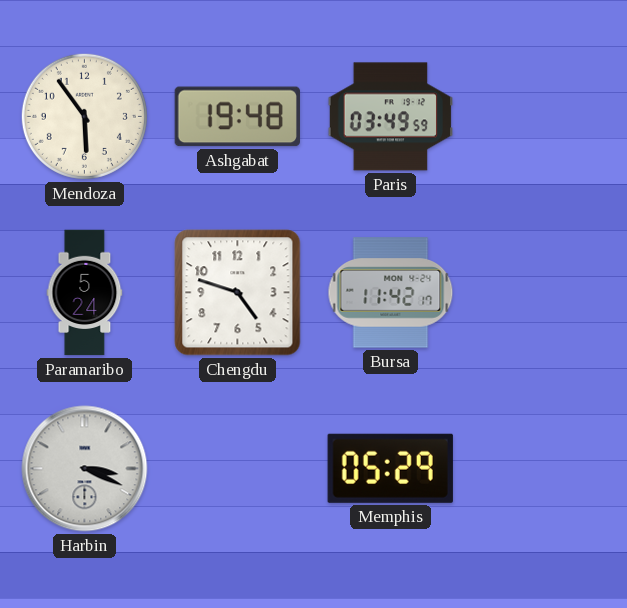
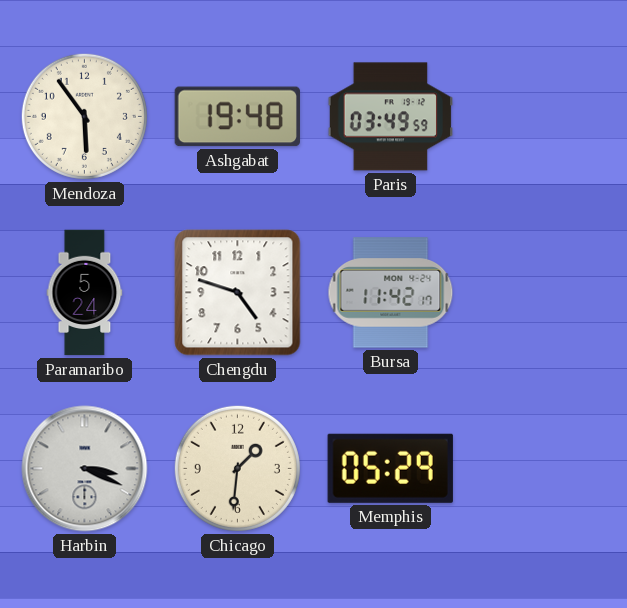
Chicago: none -> 1:31 (237, 468)
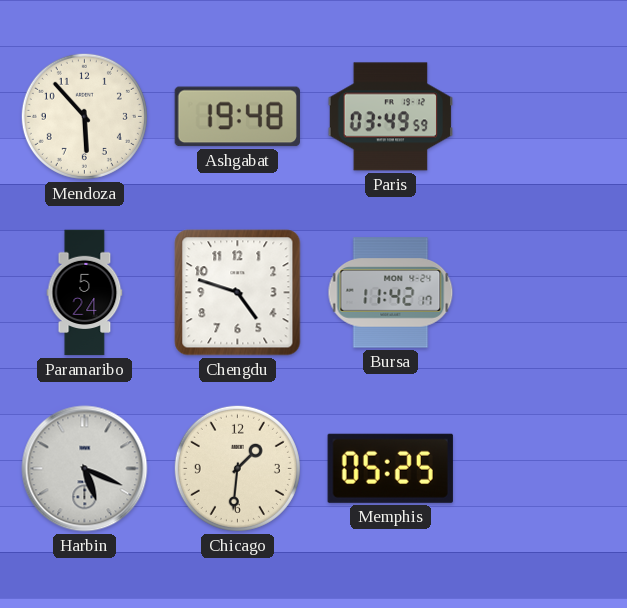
Mendoza: 5:54 -> 5:53 (84, 116)
Harbin: 3:19 -> 5:19 (85, 469)
Memphis: 05:29 -> 05:25 (390, 468)
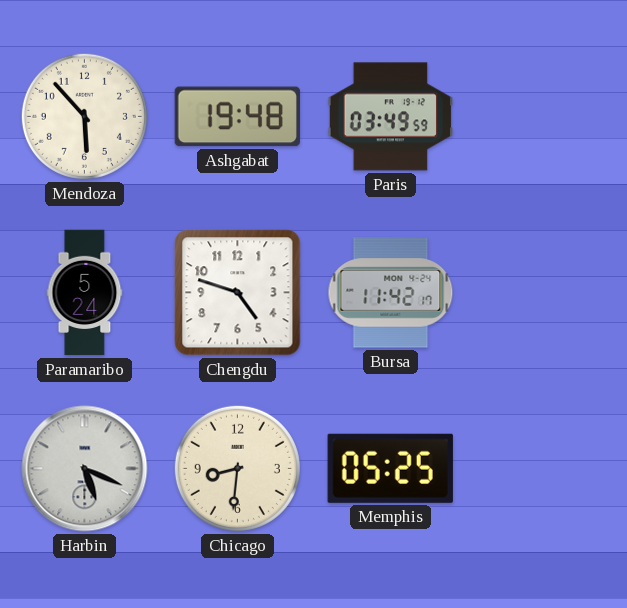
Chicago: 1:31 -> 8:31 (237, 468)
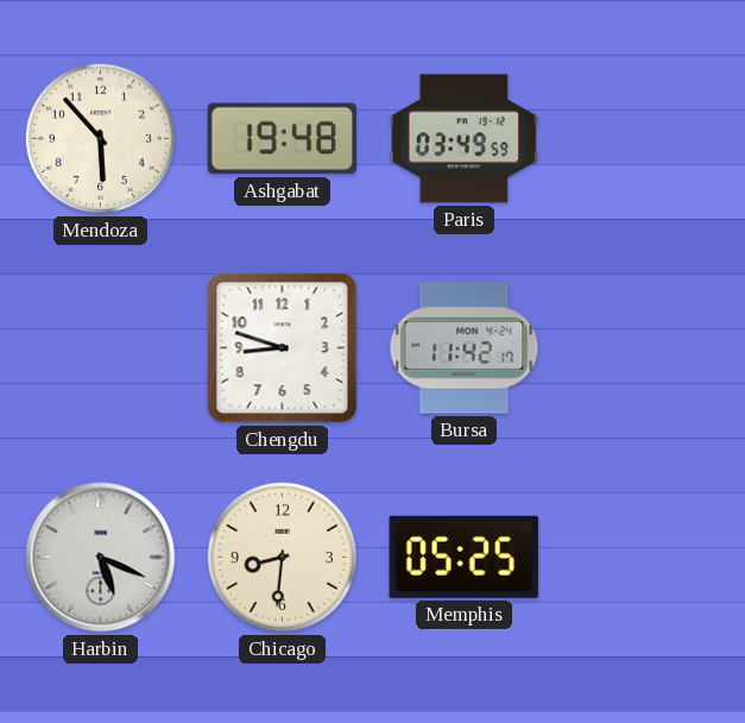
Paramaribo: 5:24 -> none (85, 293)
Chengdu: 4:48 -> 8:48 (283, 348)
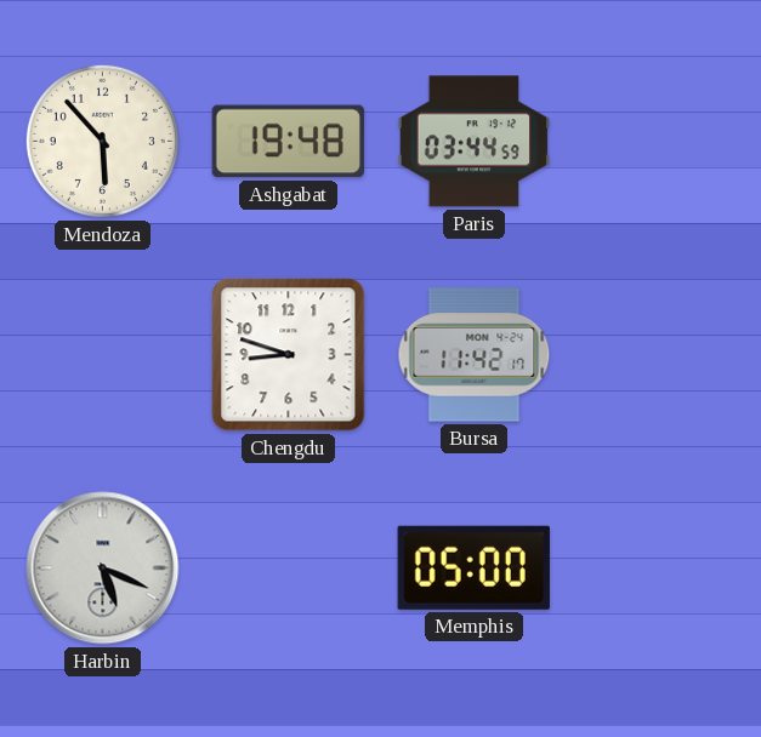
Paris: 03:49 -> 03:44 (475, 142)
Chicago: 8:31 -> none (282, 557)
Memphis: 05:25 -> 05:00 (473, 567)
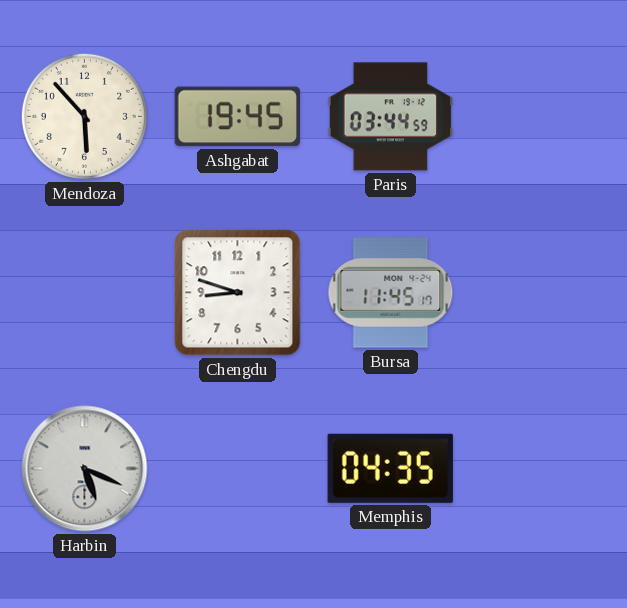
Ashgabat: 19:48 -> 19:45 (237, 117)
Bursa: 11:42 -> 11:45 (391, 293)
Memphis: 05:00 -> 04:35 (390, 468)
